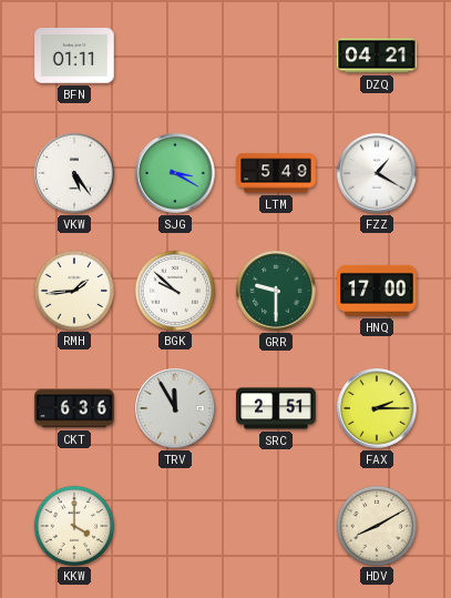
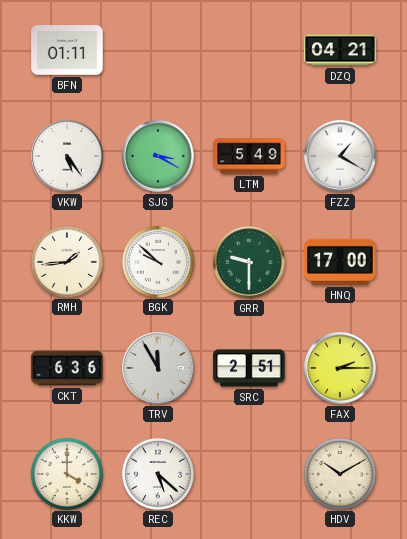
REC: none -> 5:22 (157, 473)
HDV: 8:10 -> 10:10 (339, 473)
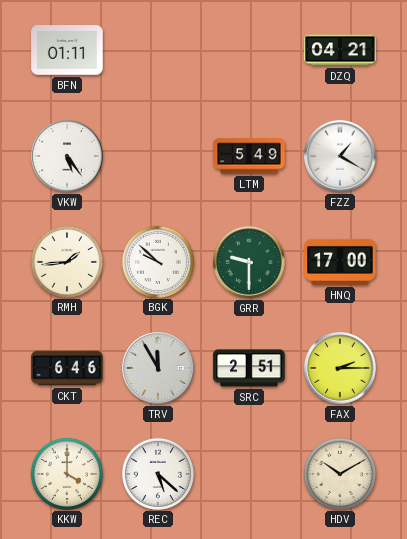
SJG: 3:20 -> none (158, 156)
CKT: 6:36 -> 6:46 (67, 368)
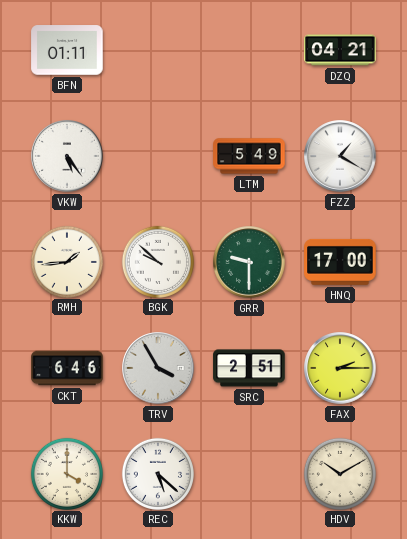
TRV: 11:55 -> 3:55 (158, 368)
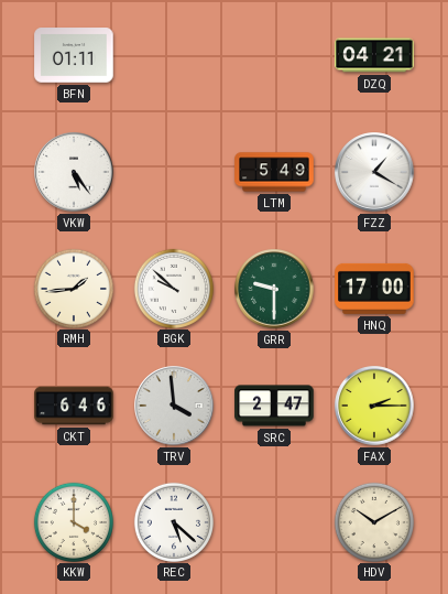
TRV: 3:55 -> 3:59 (174, 406)
SRC: 2:51 -> 2:47 (274, 406)
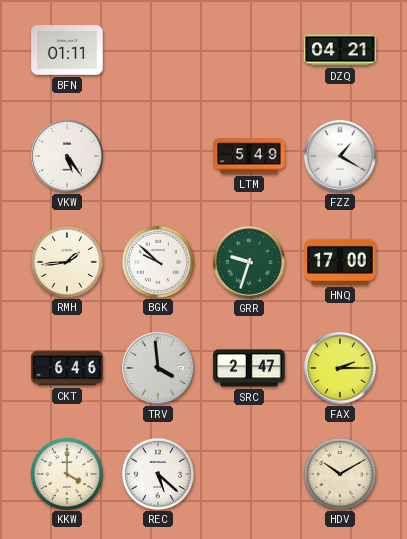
GRR: 9:30 -> 9:33 (249, 262)
